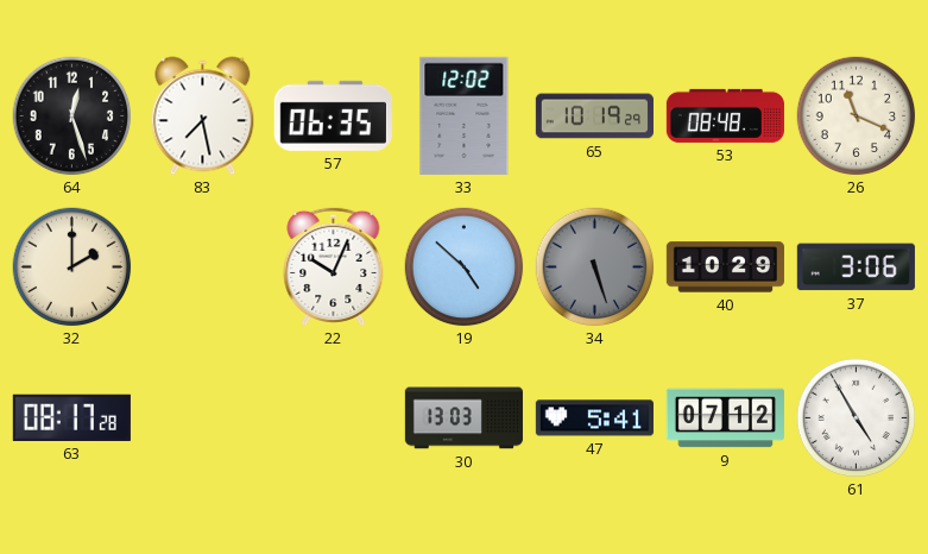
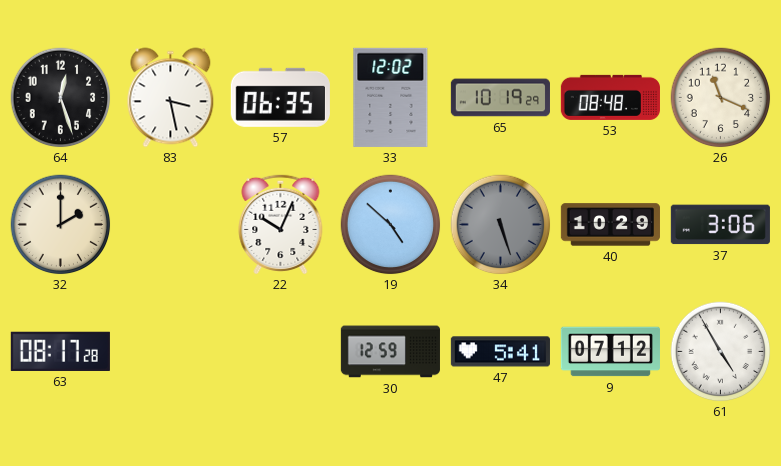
83: 7:28 -> 3:28 (171, 98)
30: 13:03 -> 12:59 (390, 352)
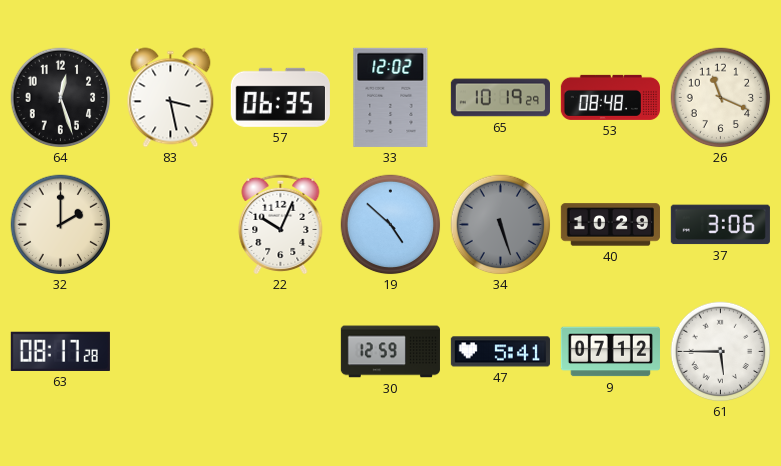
61: 4:55 -> 5:45 (721, 352)
